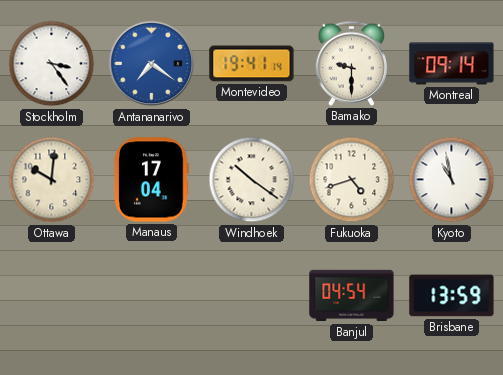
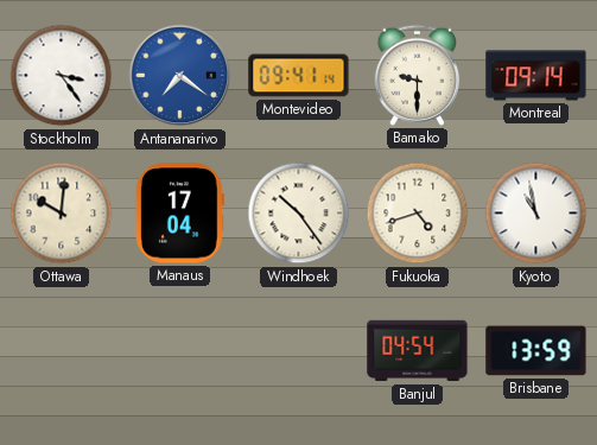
Montevideo: 19:41 -> 09:41 (299, 76)
Windhoek: 10:21 -> 10:24 (299, 214)
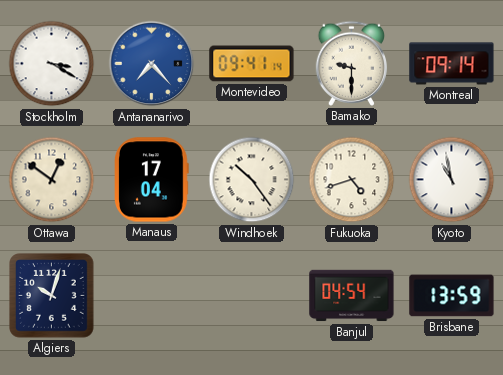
Stockholm: 3:24 -> 3:20 (52, 64)
Antananarivo: 7:21 -> 7:23 (152, 64)
Ottawa: 10:01 -> 12:51 (52, 180)
Algiers: none -> 10:03 (52, 296)
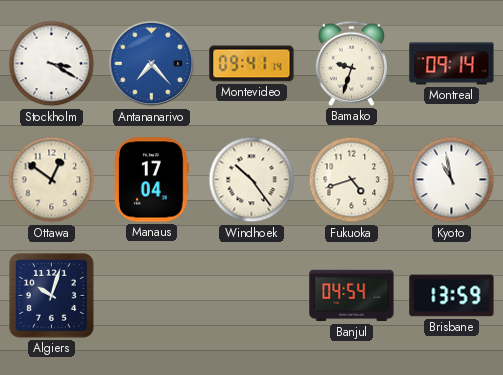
Bamako: 9:30 -> 9:33 (352, 63)
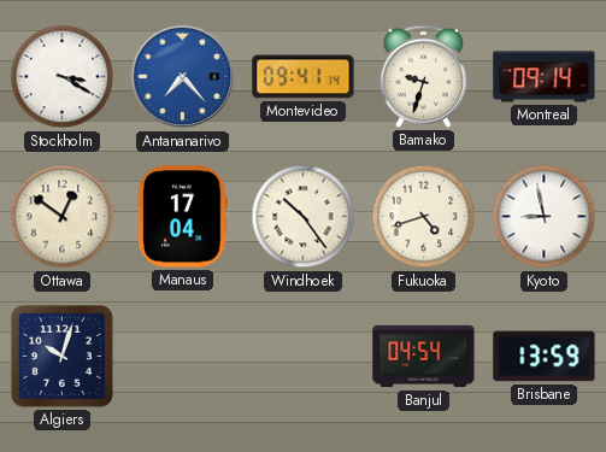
Kyoto: 10:58 -> 8:58 (545, 217)
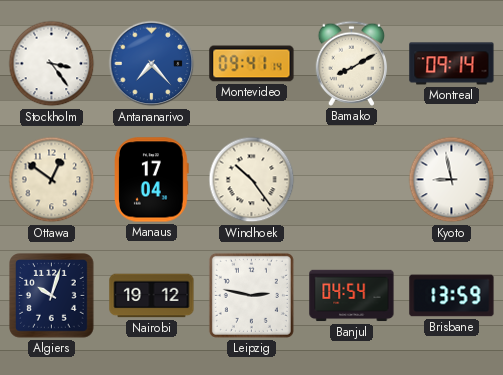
Stockholm: 3:20 -> 3:24 (52, 64)
Bamako: 9:33 -> 8:10 (352, 63)
Fukuoka: 4:42 -> none (424, 217)
Nairobi: none -> 19:12 (152, 296)
Leipzig: none -> 2:47 (251, 295)
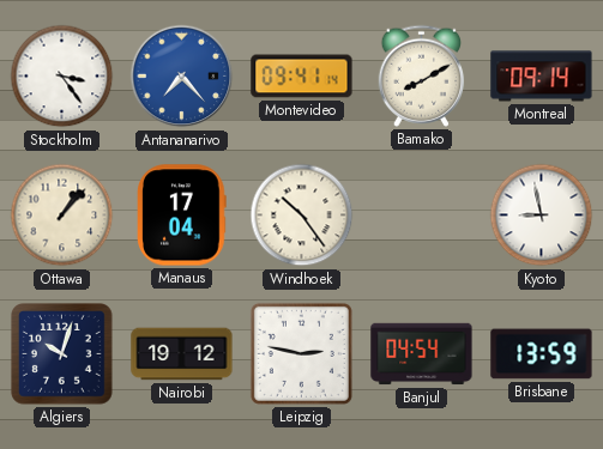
Ottawa: 12:51 -> 1:07 (62, 216)
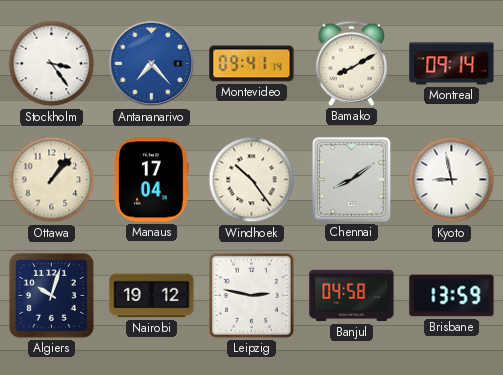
Chennai: none -> 8:09 (351, 179)
Banjul: 04:54 -> 04:58 (352, 296)
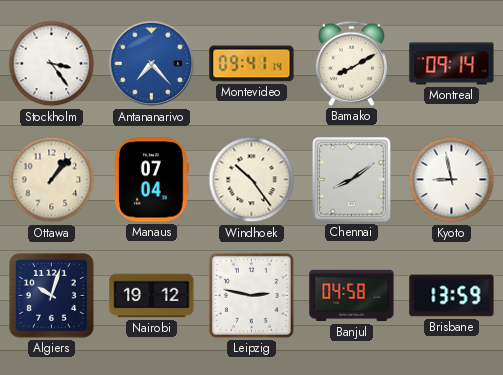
Manaus: 17:04 -> 07:04 (152, 180)
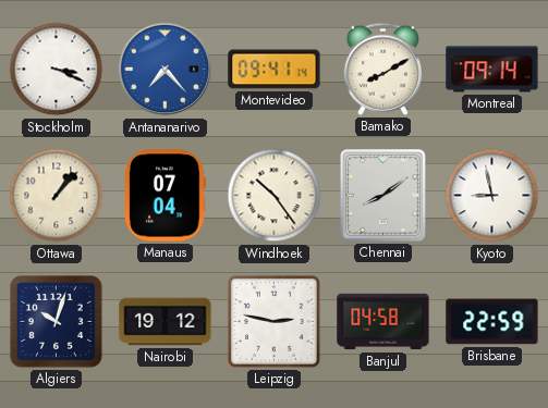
Stockholm: 3:24 -> 3:19 (57, 70)
Brisbane: 13:59 -> 22:59 (492, 322)
